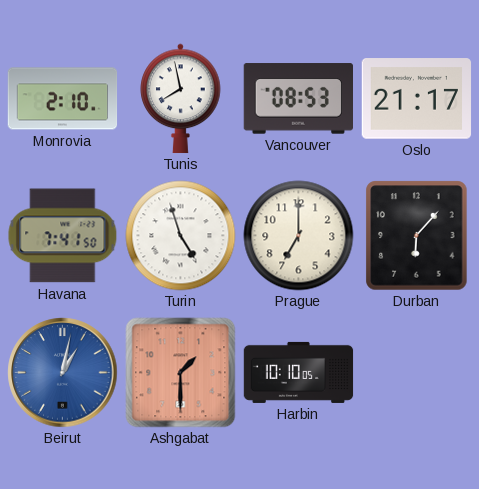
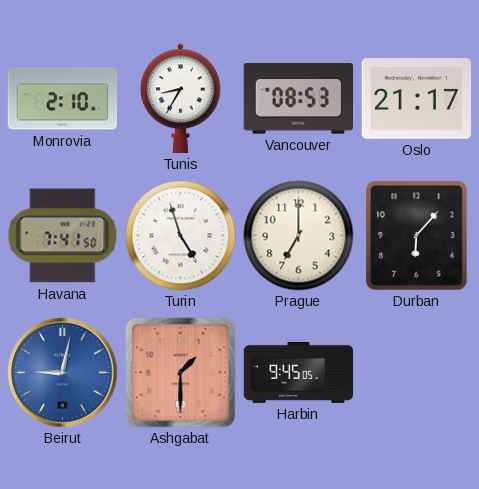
Tunis: 7:58 -> 8:35 (181, 99)
Beirut: 1:02 -> 9:02 (63, 373)
Harbin: 10:10 -> 9:45 (299, 372)
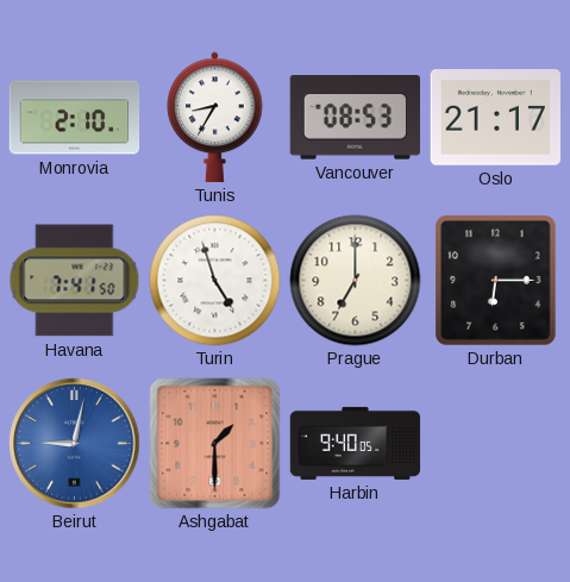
Durban: 6:07 -> 6:15 (496, 281)
Harbin: 9:45 -> 9:40 (356, 443)
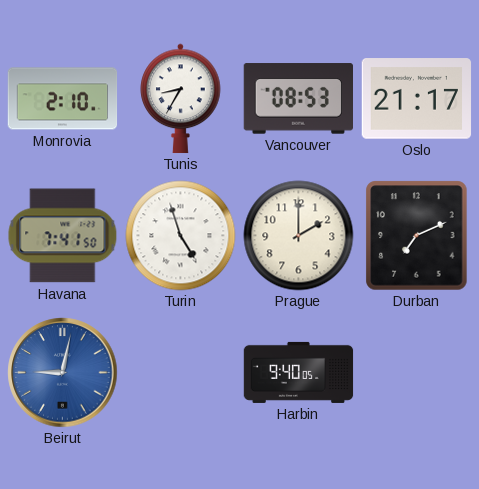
Prague: 7:00 -> 2:00 (299, 236)
Durban: 6:15 -> 7:11 (417, 236)
Ashgabat: 1:30 -> none (215, 444)
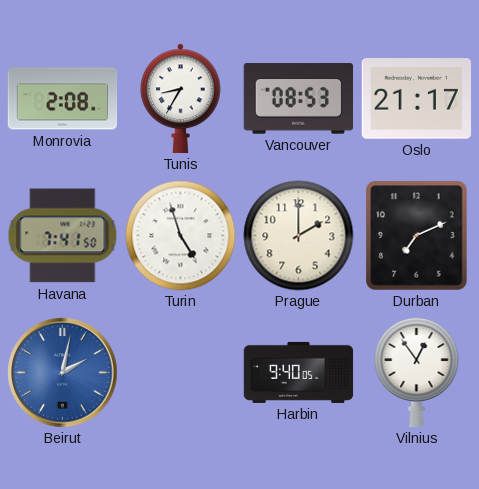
Monrovia: 2:10 -> 2:08 (63, 99)
Beirut: 9:02 -> 2:02 (63, 373)
Vilnius: none -> 12:54 (417, 372)
